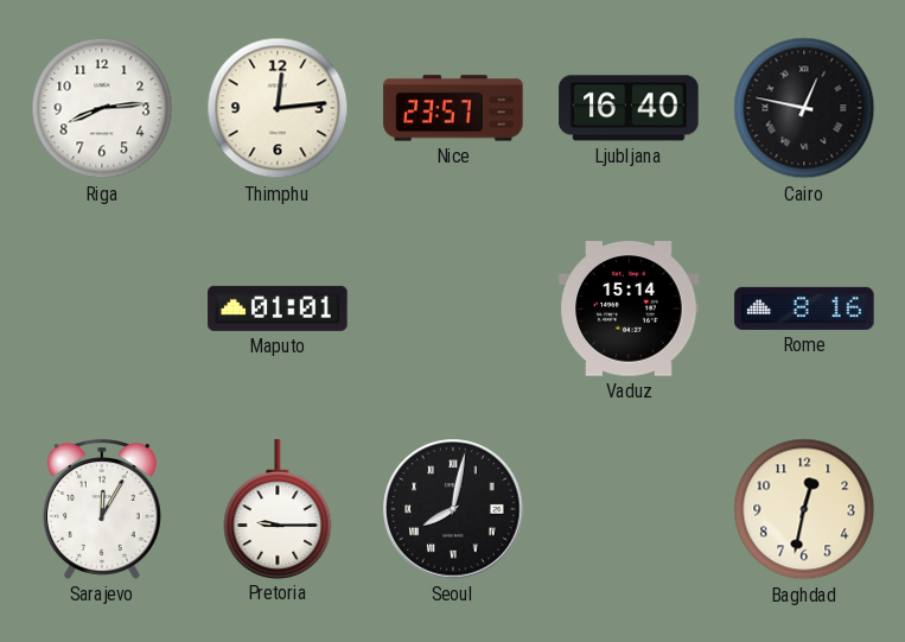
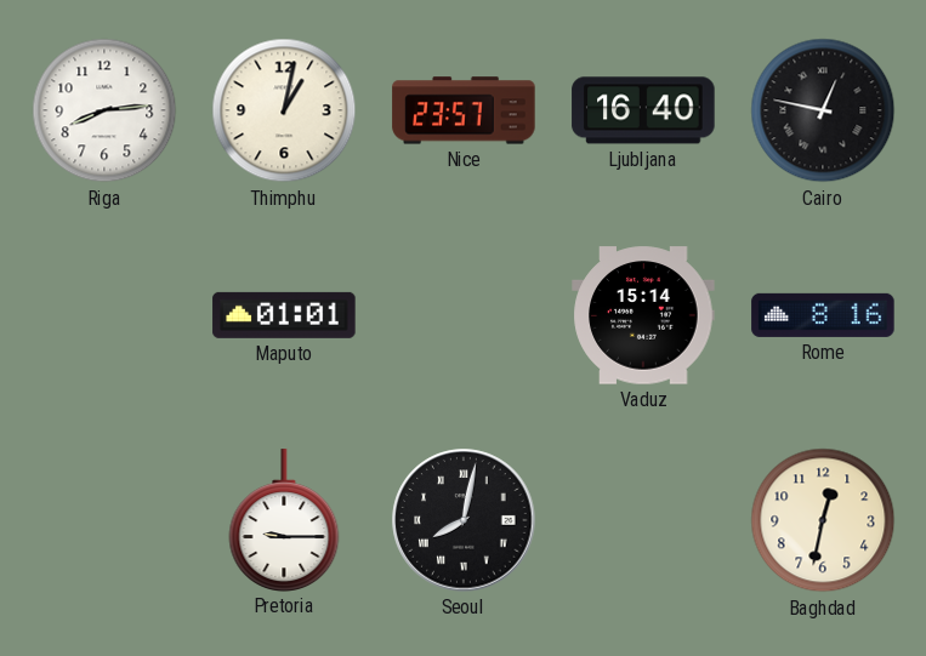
Thimphu: 12:14 -> 1:02 (284, 110)
Sarajevo: 12:05 -> none (102, 509)
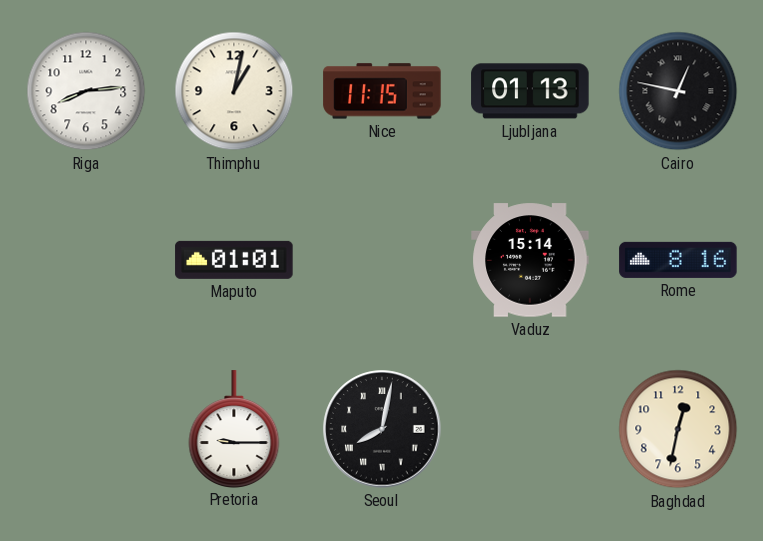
Nice: 23:57 -> 11:15 (382, 91)
Ljubljana: 16:40 -> 01:13 (530, 91)
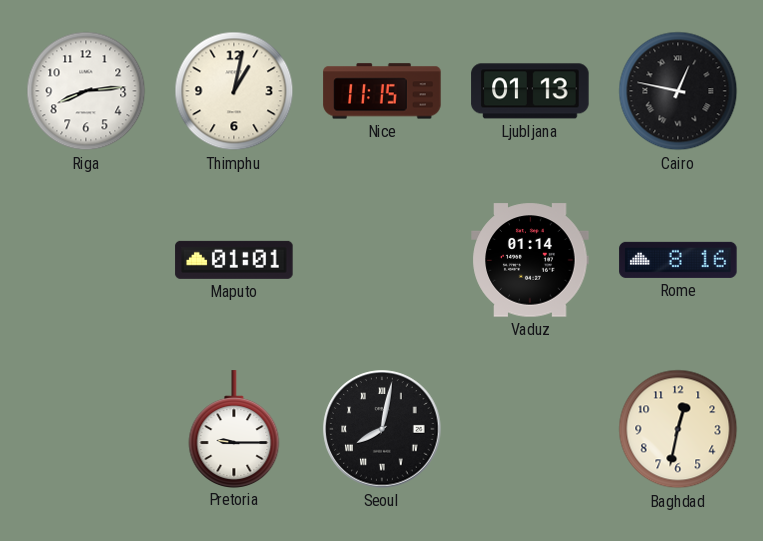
Vaduz: 15:14 -> 01:14 (530, 260)
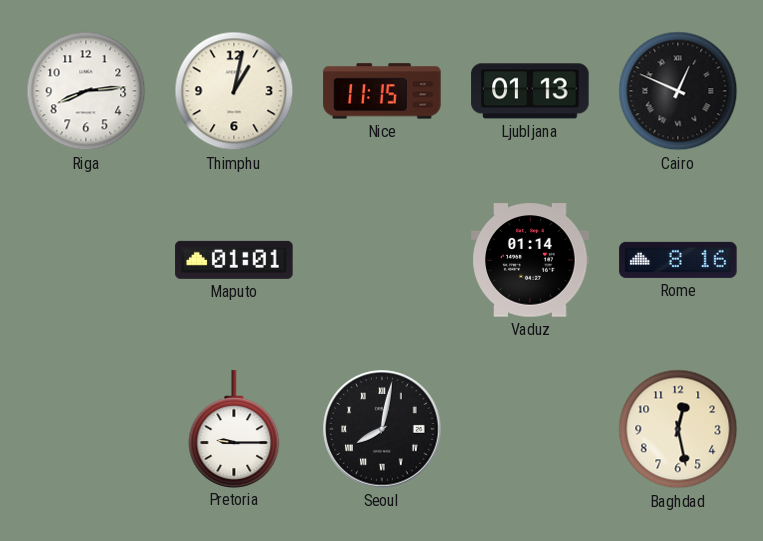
Cairo: 12:47 -> 12:49 (678, 91)
Baghdad: 12:32 -> 12:28 (678, 429)
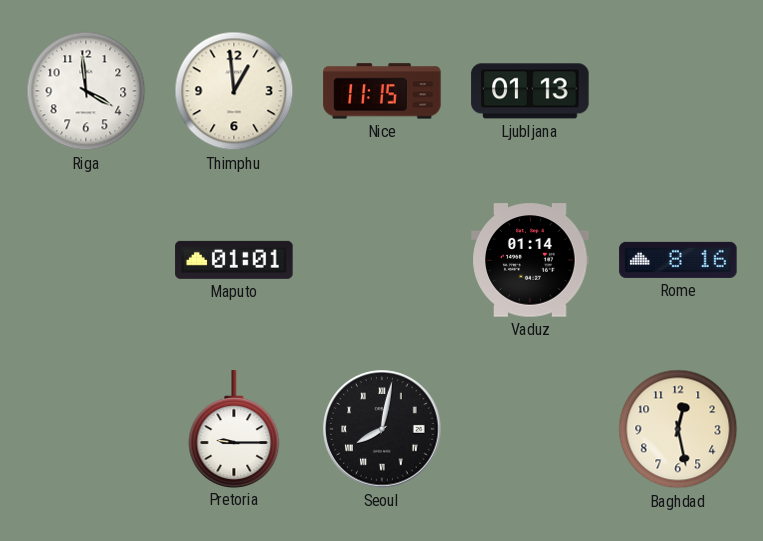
Riga: 8:14 -> 3:59 (86, 91)
Thimphu: 1:02 -> 12:59 (234, 91)
Cairo: 12:49 -> none (678, 91)
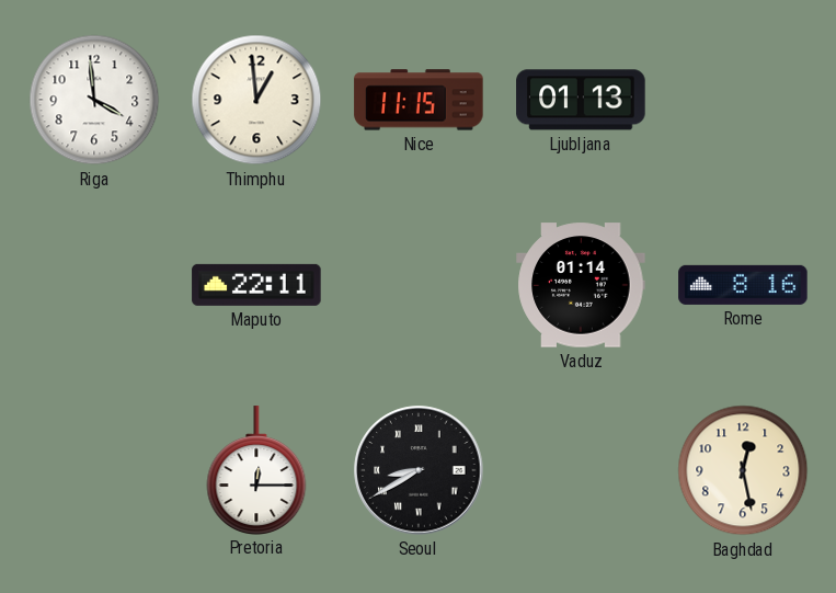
Maputo: 01:01 -> 22:11 (256, 285)
Pretoria: 9:15 -> 12:15 (256, 470)
Seoul: 8:02 -> 8:40 (419, 470)
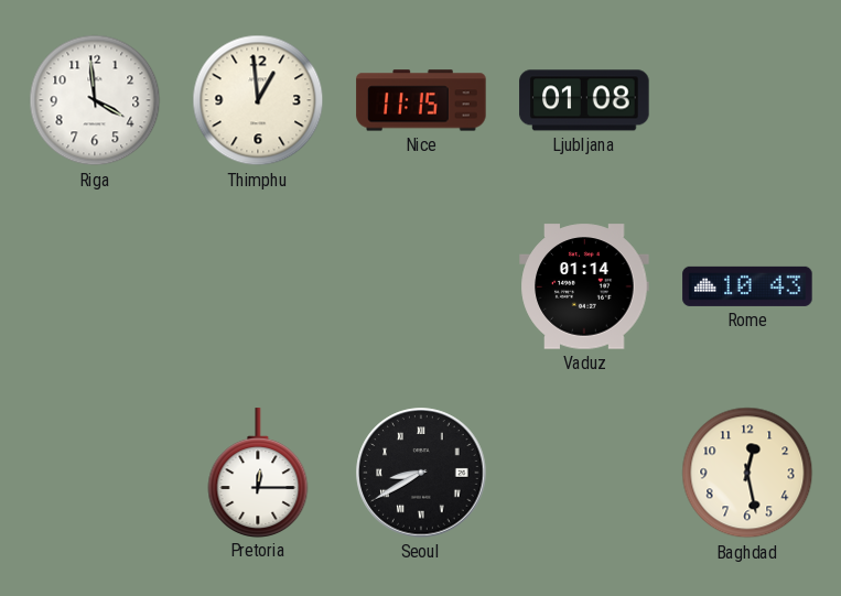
Ljubljana: 01:13 -> 01:08 (584, 100)
Maputo: 22:11 -> none (256, 285)
Rome: 8:16 -> 10:43 (747, 286)
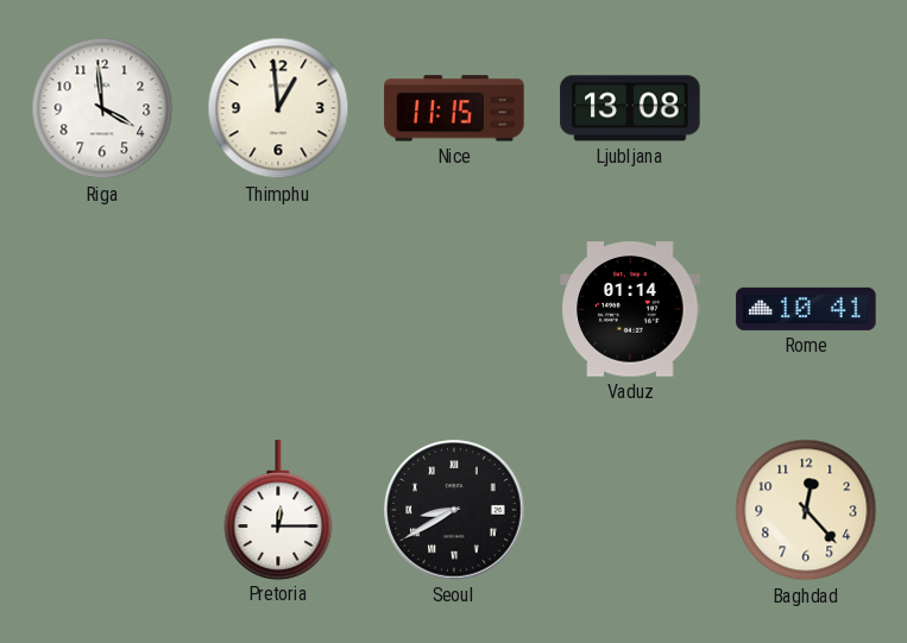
Ljubljana: 01:08 -> 13:08 (630, 108)
Rome: 10:43 -> 10:41 (806, 309)
Baghdad: 12:28 -> 12:23 (806, 510)
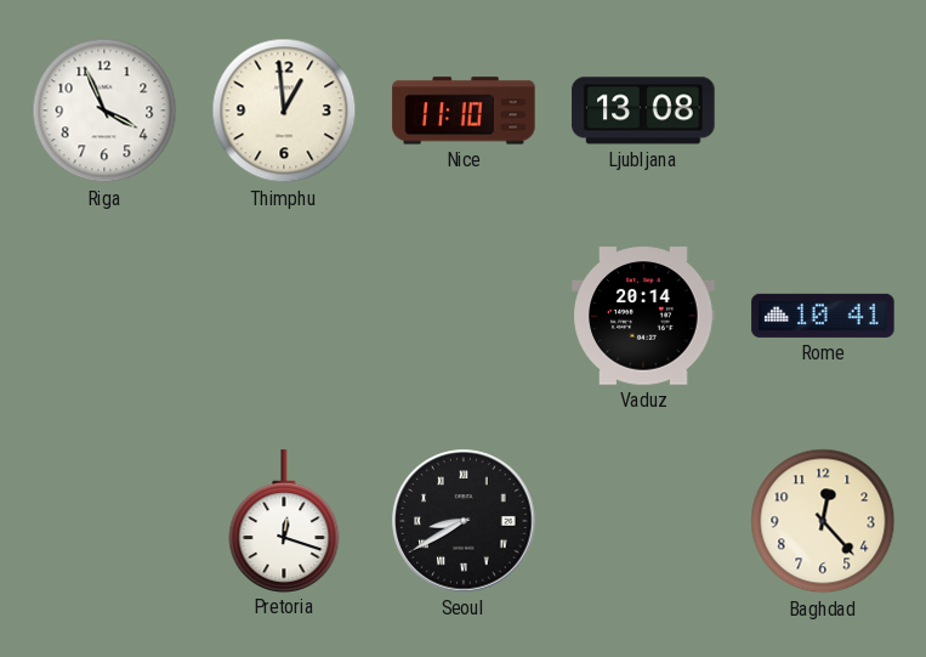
Riga: 3:59 -> 3:56 (104, 111)
Nice: 11:15 -> 11:10 (464, 111)
Vaduz: 01:14 -> 20:14 (643, 316)
Pretoria: 12:15 -> 12:18 (284, 521)
